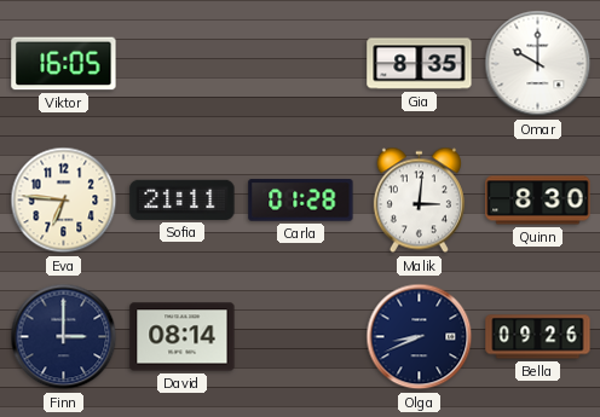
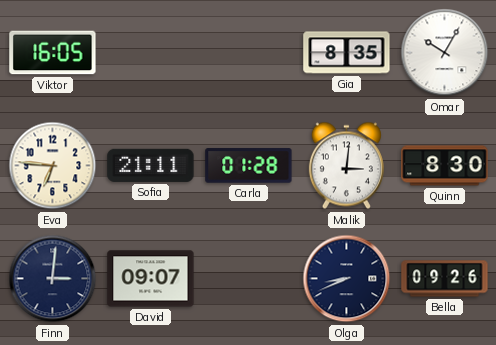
Omar: 10:00 -> 10:05 (445, 53)
Finn: 3:00 -> 3:01 (53, 279)
David: 08:14 -> 09:07 (151, 279)
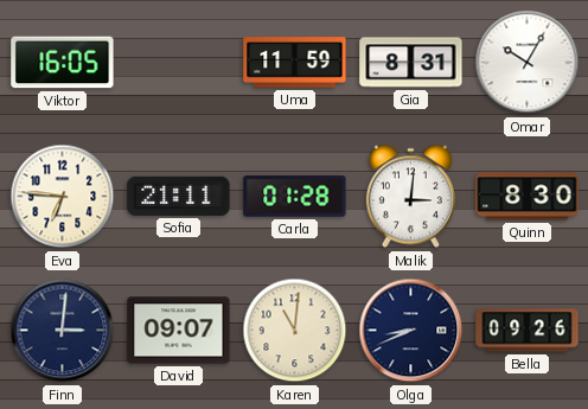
Uma: none -> 11:59 (295, 63)
Gia: 8:35 -> 8:31 (411, 63)
Karen: none -> 11:01 (295, 331)
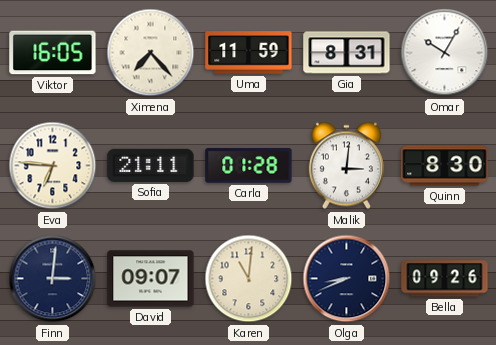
Ximena: none -> 7:23 (151, 53)
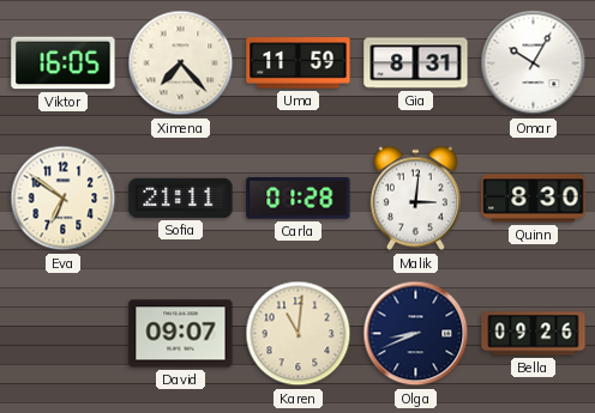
Eva: 6:46 -> 6:51 (64, 199)
Finn: 3:01 -> none (53, 279)
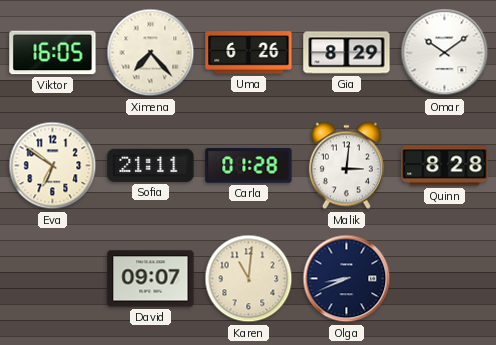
Uma: 11:59 -> 6:26 (249, 53)
Gia: 8:31 -> 8:29 (347, 53)
Omar: 10:05 -> 10:09 (445, 53)
Quinn: 8:30 -> 8:28 (445, 166)
Bella: 09:26 -> none (534, 334)
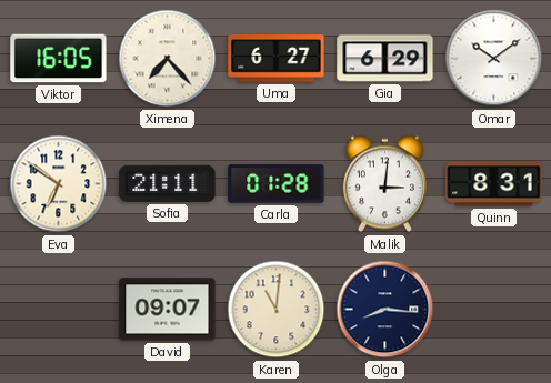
Uma: 6:26 -> 6:27 (277, 59)
Gia: 8:29 -> 6:29 (385, 59)
Quinn: 8:28 -> 8:31 (494, 184)
Olga: 8:41 -> 8:16 (385, 310)
